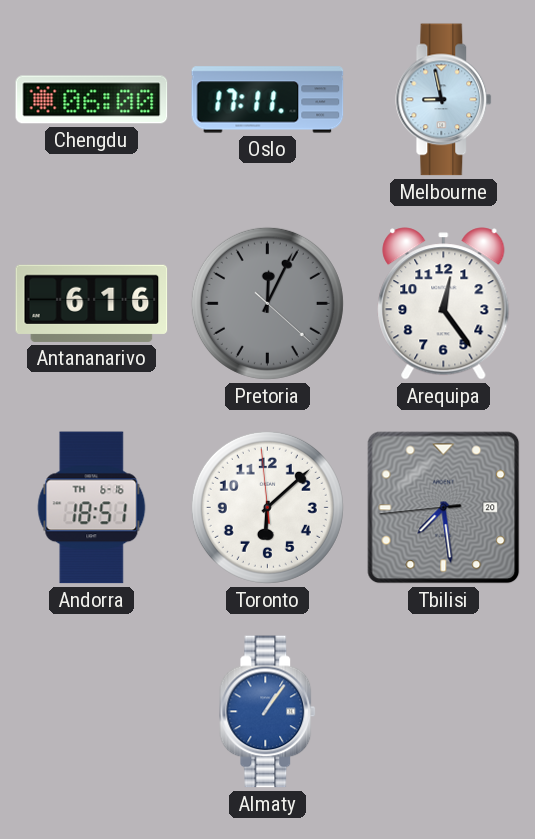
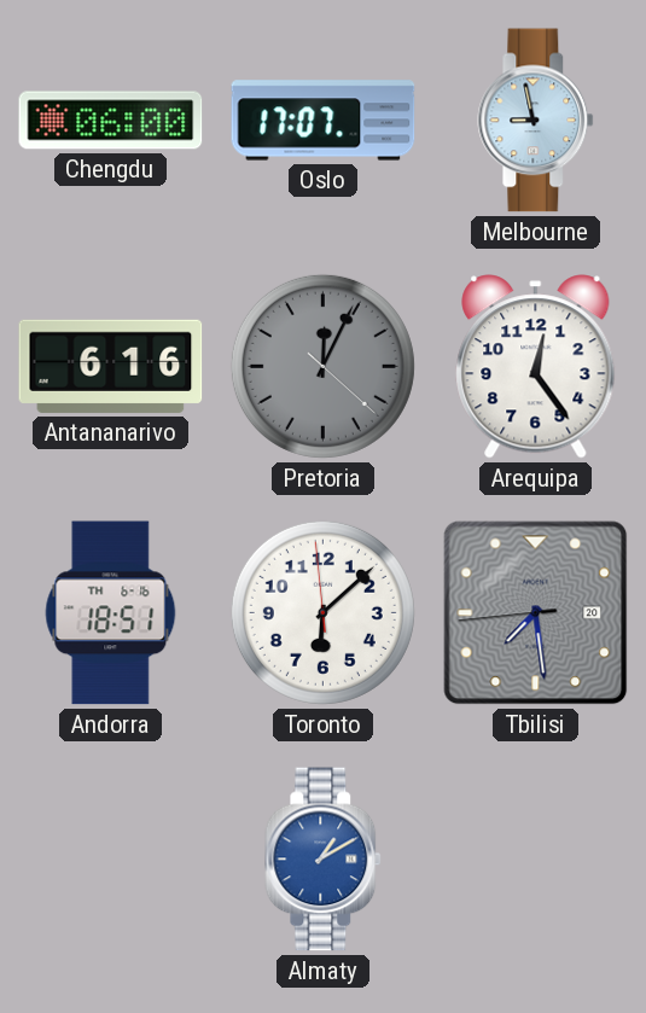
Oslo: 17:11 -> 17:07 (324, 121)
Almaty: 1:06 -> 1:10 (324, 860)
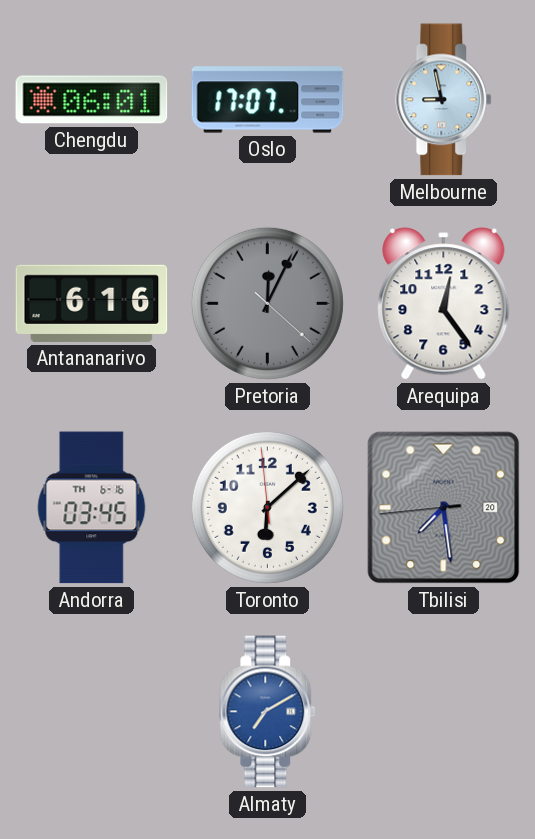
Chengdu: 06:00 -> 06:01 (92, 100)
Andorra: 18:51 -> 03:45 (92, 508)
Almaty: 1:10 -> 7:10 (268, 712)
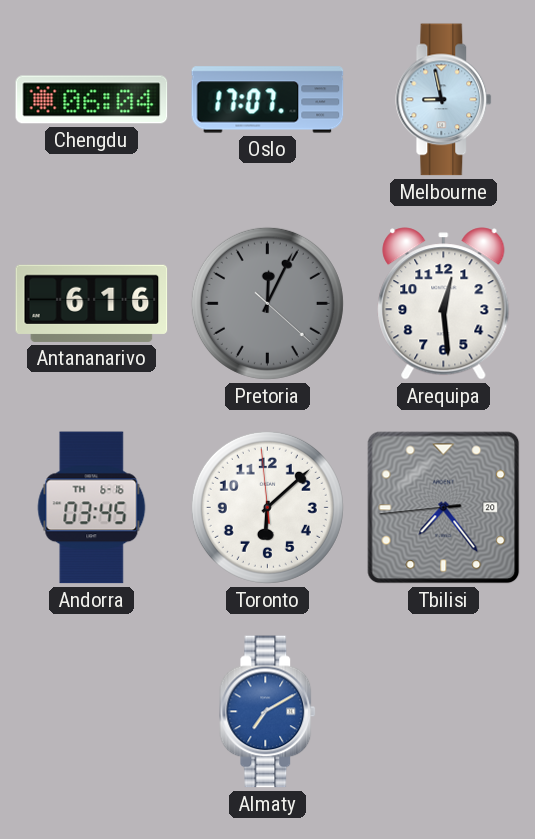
Chengdu: 06:01 -> 06:04 (92, 100)
Arequipa: 12:24 -> 12:29 (444, 304)
Tbilisi: 7:28 -> 7:23 (444, 508)
